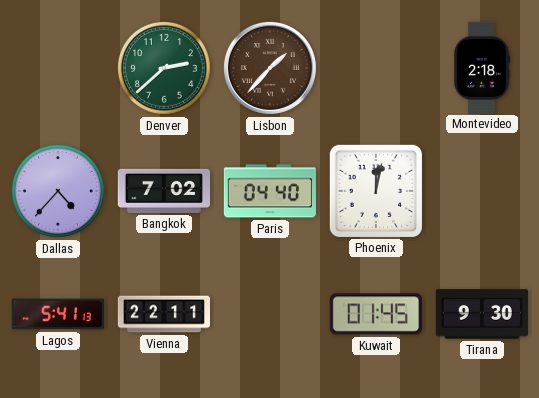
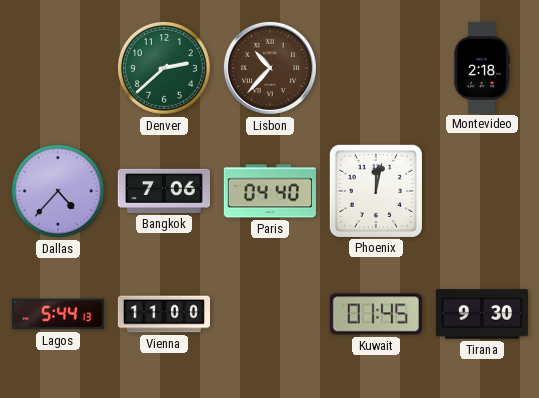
Lisbon: 1:37 -> 10:37 (270, 68)
Bangkok: 7:02 -> 7:06 (163, 191)
Lagos: 5:41 -> 5:44 (58, 314)
Vienna: 22:11 -> 11:00 (163, 314)
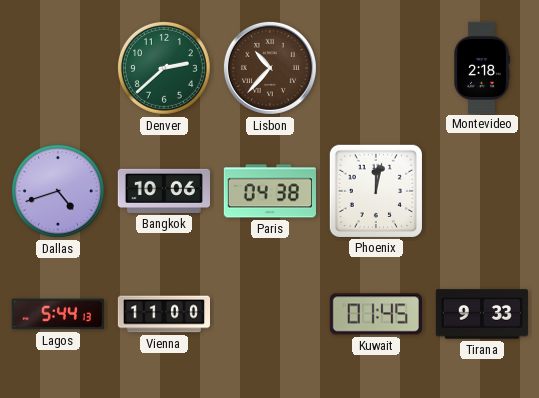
Dallas: 4:37 -> 4:42 (58, 191)
Bangkok: 7:06 -> 10:06 (163, 191)
Paris: 04:40 -> 04:38 (270, 191)
Tirana: 9:30 -> 9:33 (482, 314)
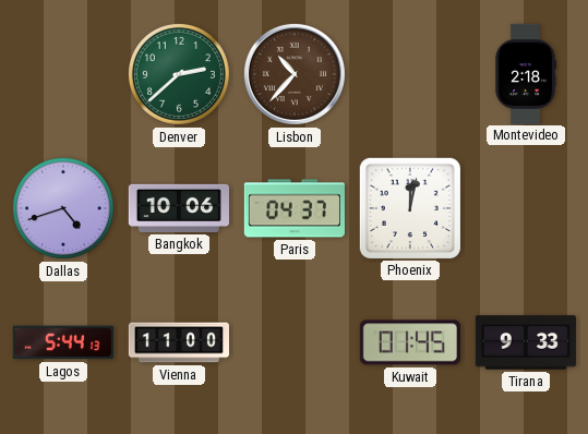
Paris: 04:38 -> 04:37 (295, 208)
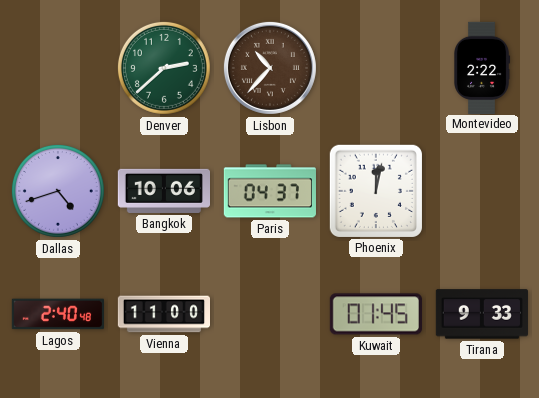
Montevideo: 2:18 -> 2:22 (483, 67)
Lagos: 5:44 -> 2:40 (58, 314)
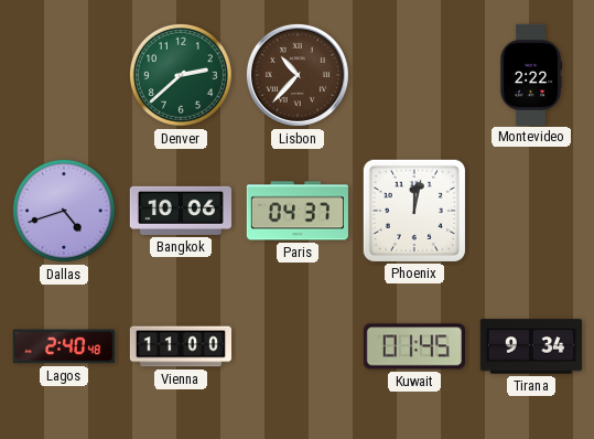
Tirana: 9:33 -> 9:34 (531, 346)
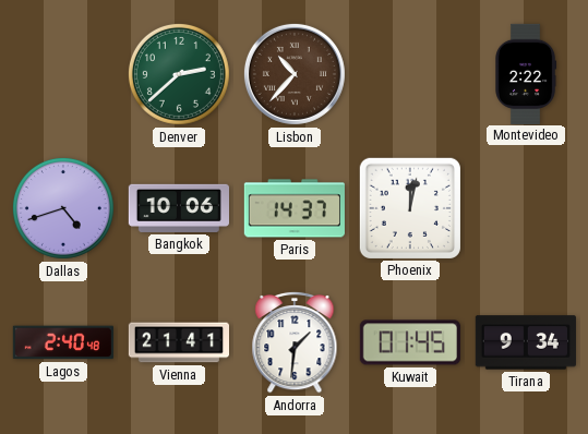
Paris: 04:37 -> 14:37 (295, 208)
Vienna: 11:00 -> 21:41 (178, 342)
Andorra: none -> 1:31 (295, 342)
